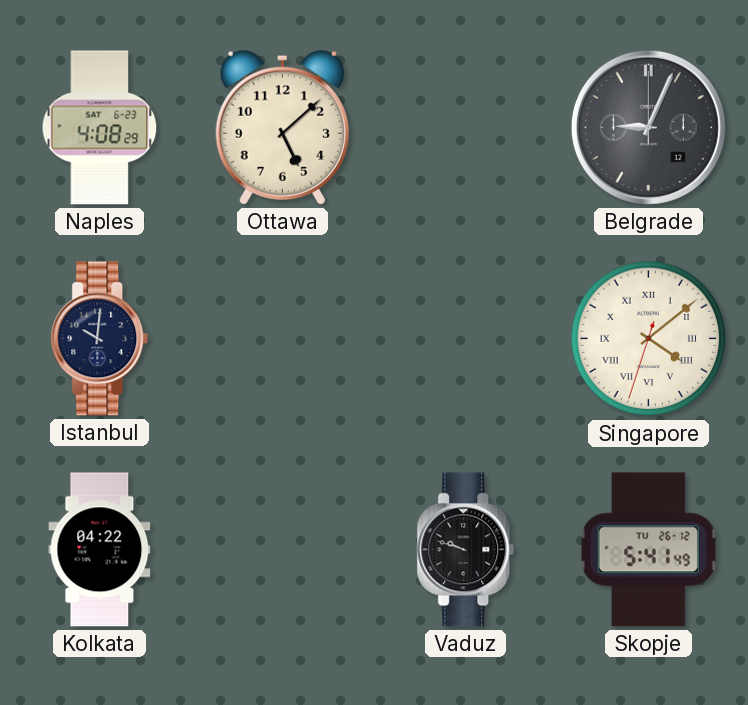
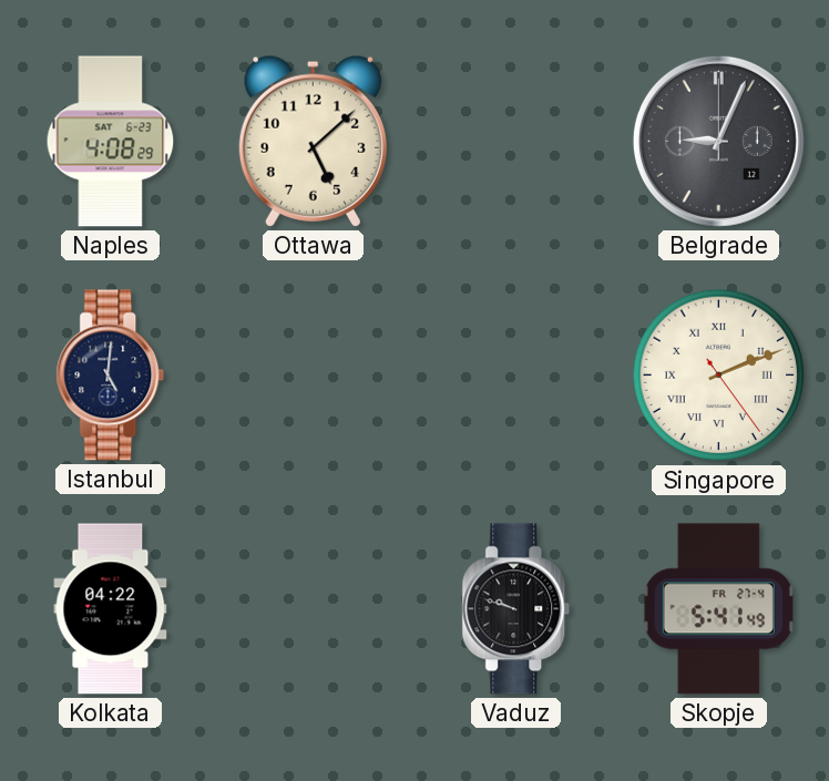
Istanbul: 10:01 -> 5:01 (111, 376)
Singapore: 4:08 -> 2:11 (719, 376)
Skopje date: TU 26-12 -> FR 27-4 (718, 609)
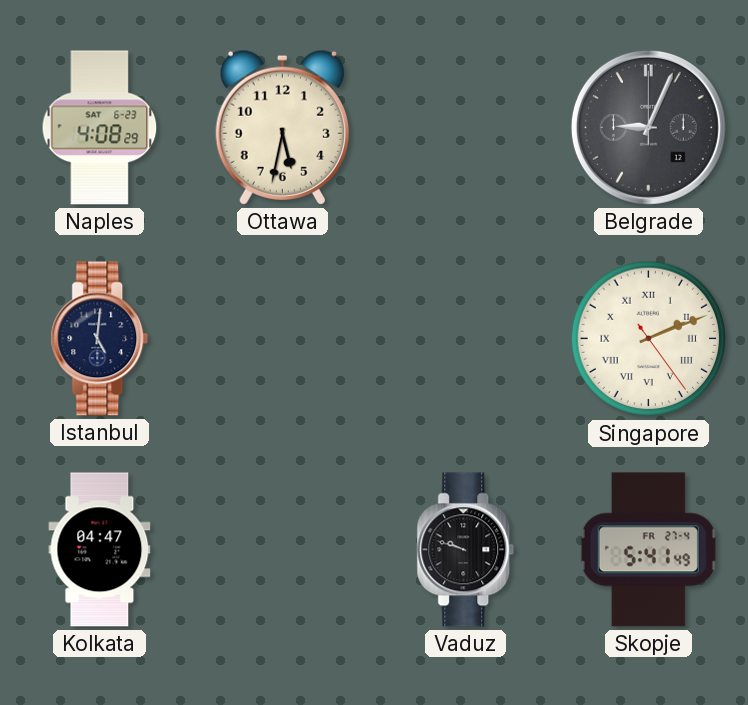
Ottawa: 5:08 -> 5:32 (282, 127)
Kolkata: 04:22 -> 04:47 (100, 550)
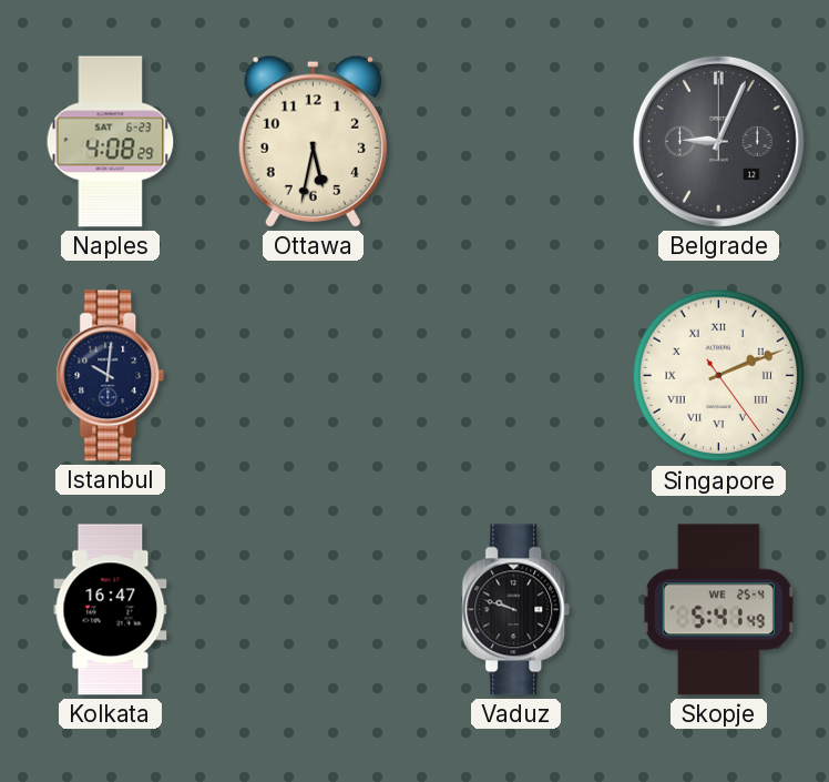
Istanbul: 5:01 -> 10:01 (111, 376)
Kolkata: 04:47 -> 16:47 (111, 610)
Skopje date: FR 27-4 -> WE 25-4 (718, 610)
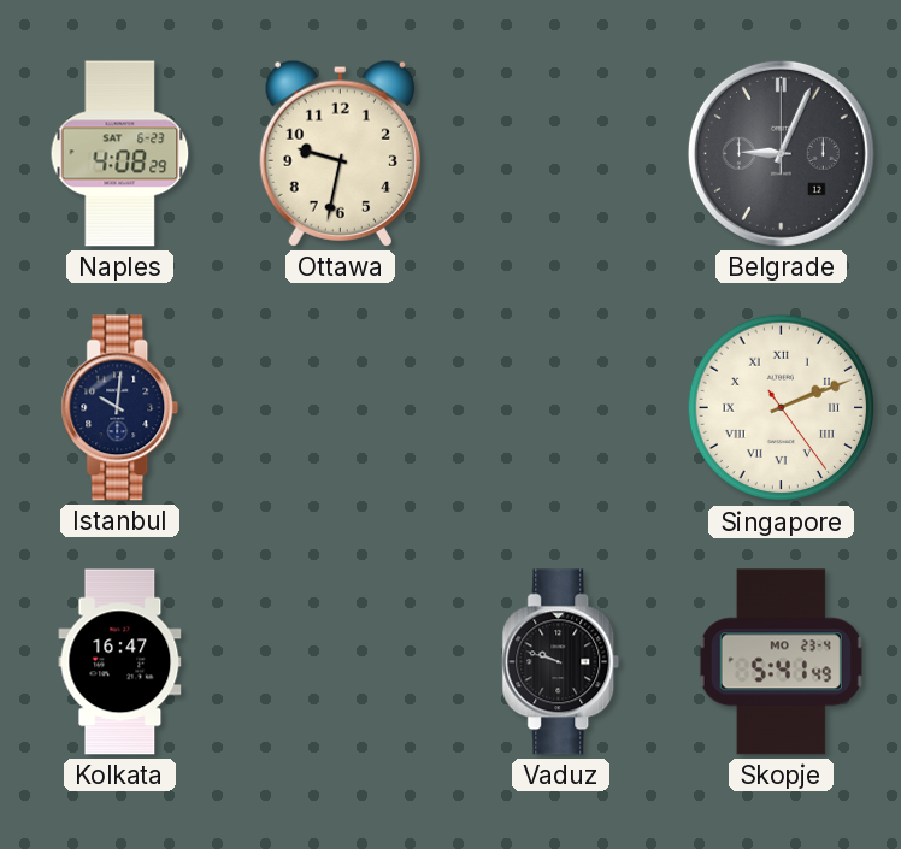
Ottawa: 5:32 -> 9:32 (340, 153)
Skopje date: WE 25-4 -> MO 23-4 (781, 662)
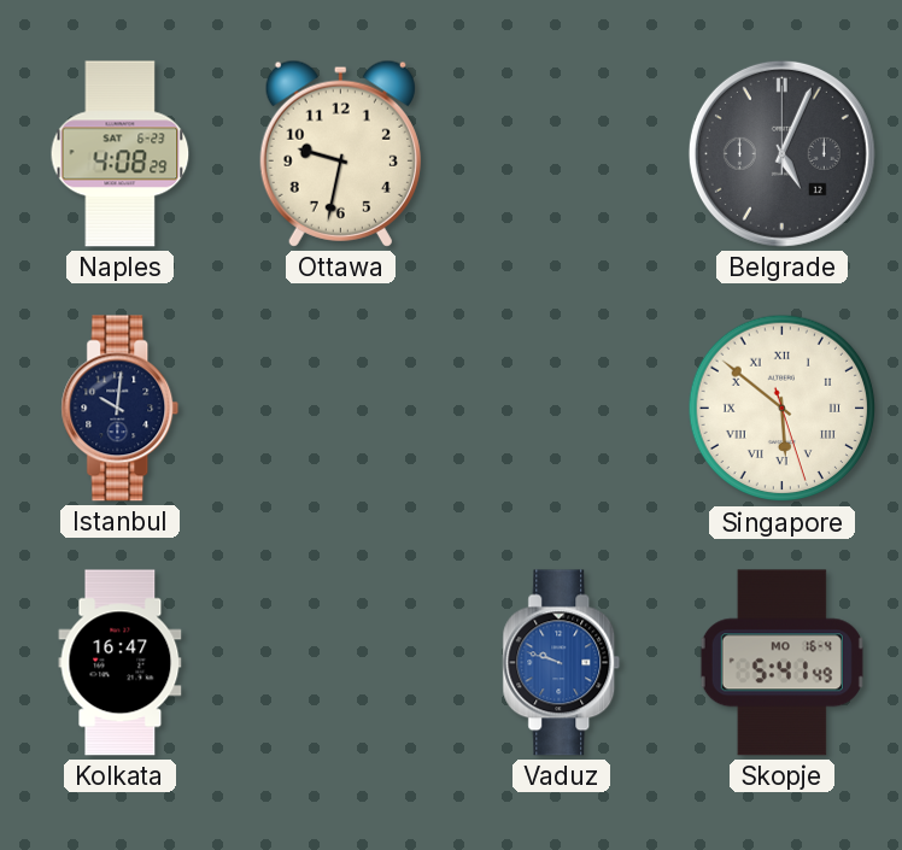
Belgrade: 9:04 -> 5:04 (781, 153)
Singapore: 2:11 -> 5:51 (783, 409)
Vaduz dial: black -> blue (562, 663)
Skopje date: MO 23-4 -> MO 16-4 (781, 663)
